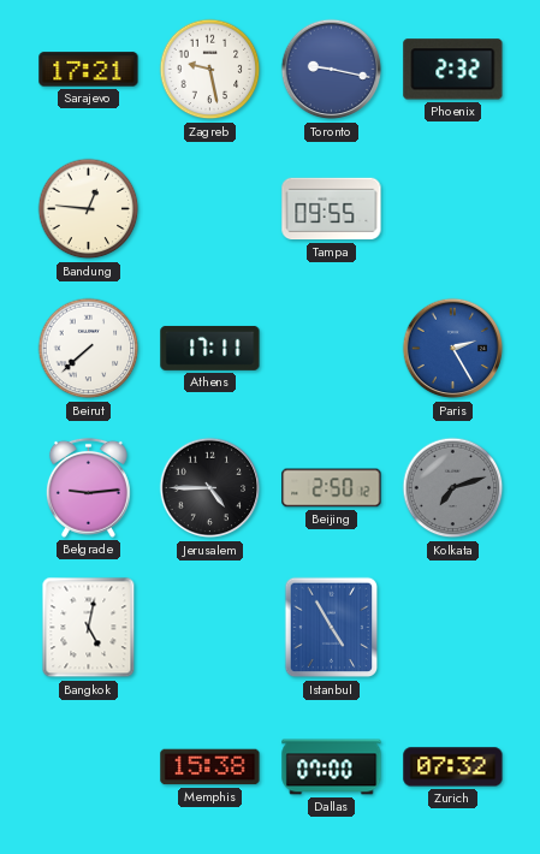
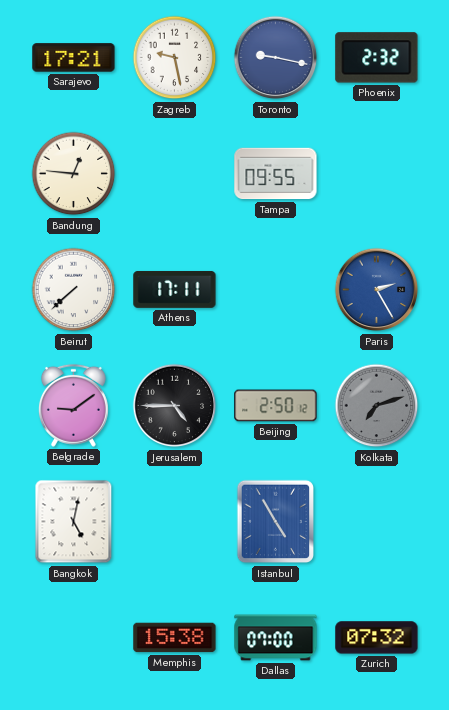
Belgrade: 9:14 -> 9:09 (73, 405)
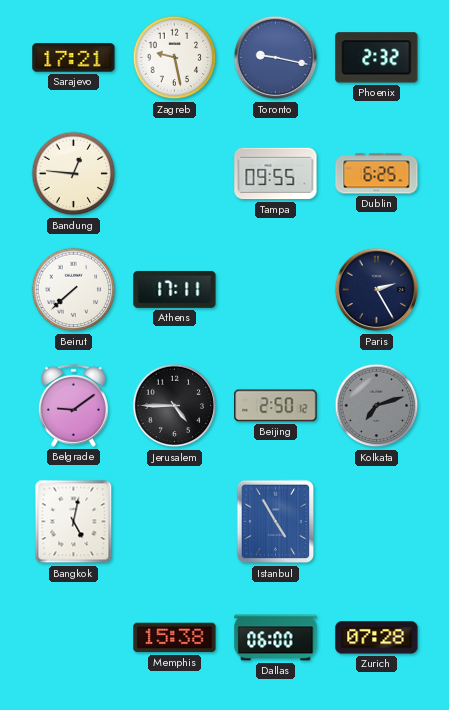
Dublin: none -> 6:25 (377, 174)
Paris dial: blue -> navy (377, 290)
Dallas: 07:00 -> 06:00 (276, 638)
Zurich: 07:32 -> 07:28 (377, 638)
